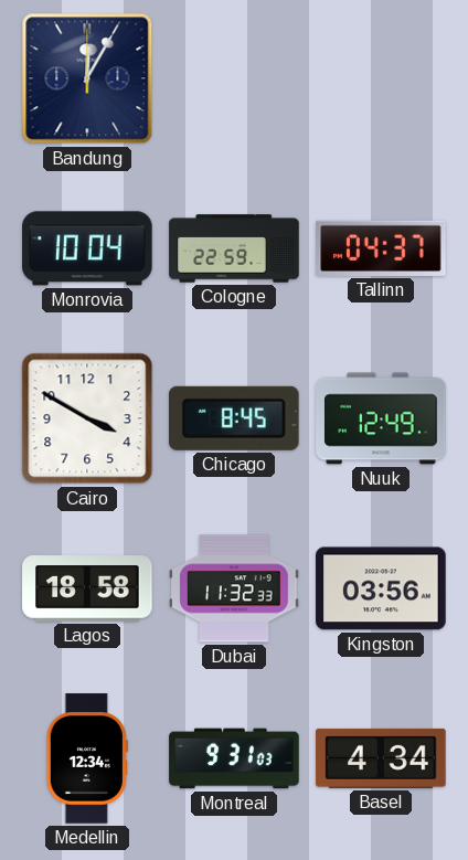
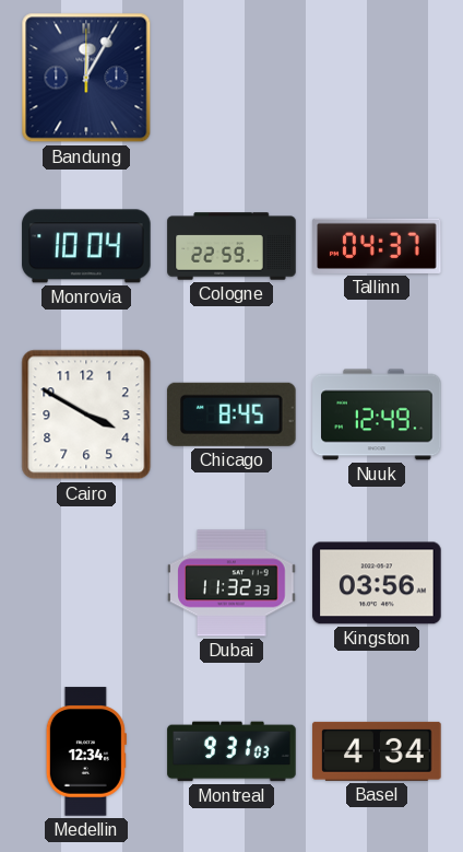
Lagos: 18:58 -> none (87, 588)
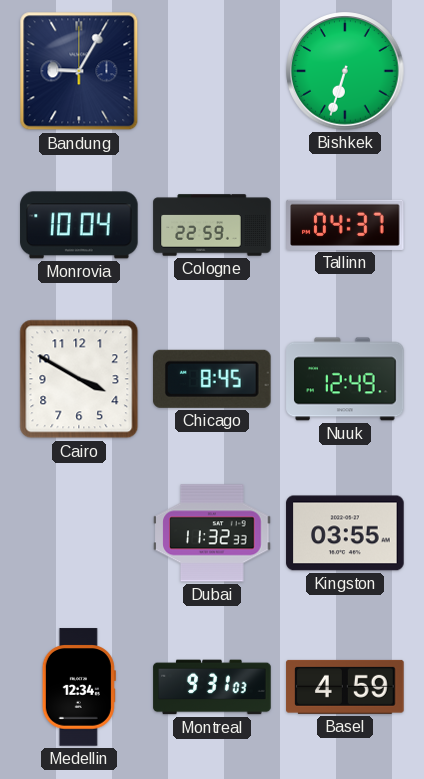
Bandung: 12:05 -> 9:05 (79, 71)
Bishkek: none -> 6:33 (345, 71)
Kingston: 03:56 -> 03:55 (345, 533)
Basel: 4:34 -> 4:59 (345, 687)
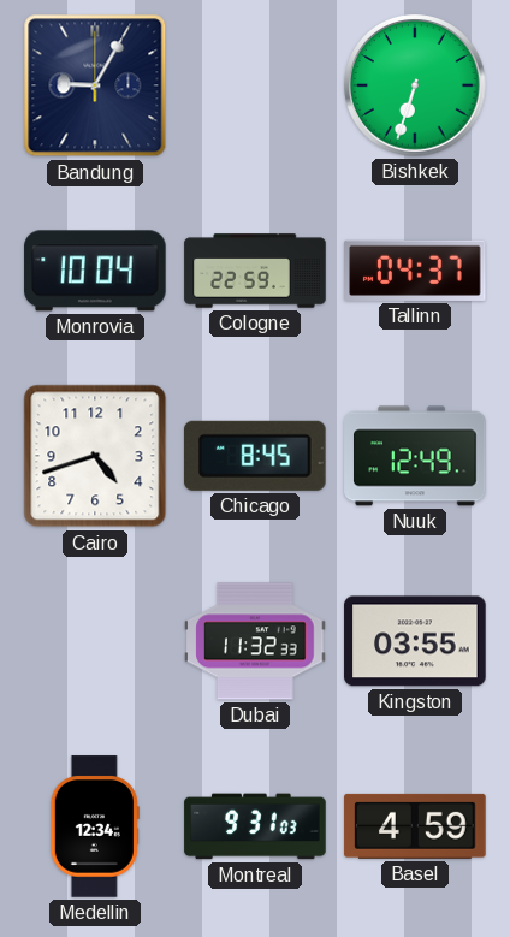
Cairo: 3:50 -> 4:42 (95, 456)
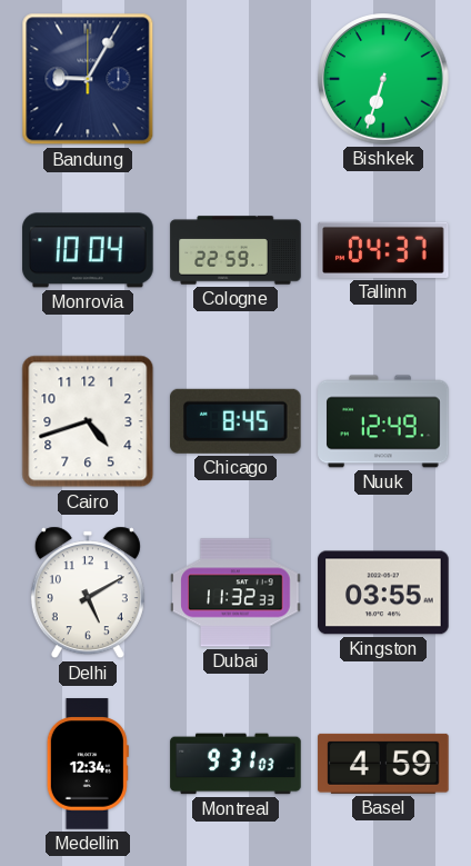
Delhi: none -> 5:10 (88, 593)
